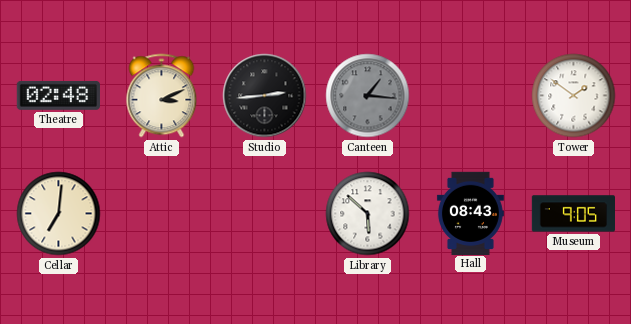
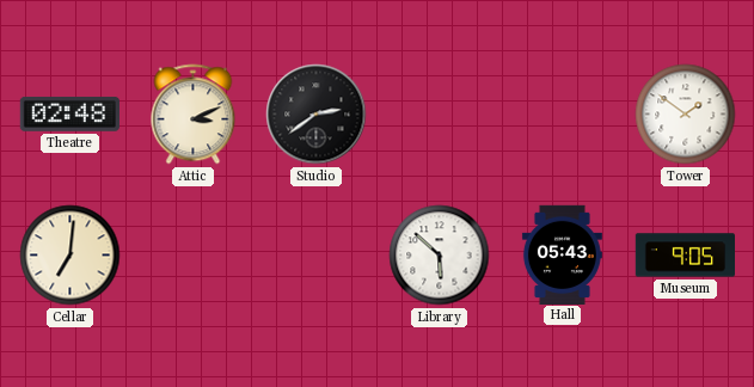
Studio: 2:44 -> 2:39 (317, 115)
Canteen: 1:16 -> none (368, 96)
Hall: 08:43 -> 05:43 (562, 254)
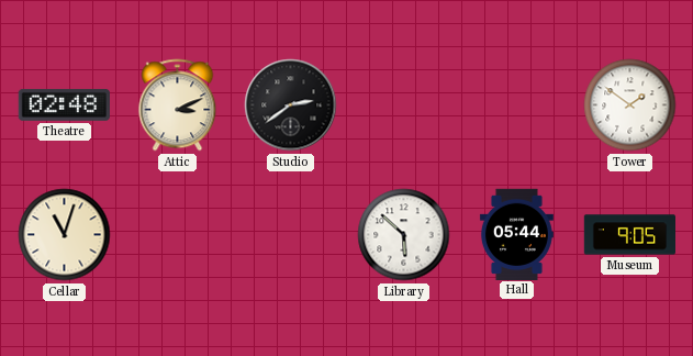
Cellar: 7:01 -> 11:03 (65, 235)
Hall: 05:43 -> 05:44 (516, 234)
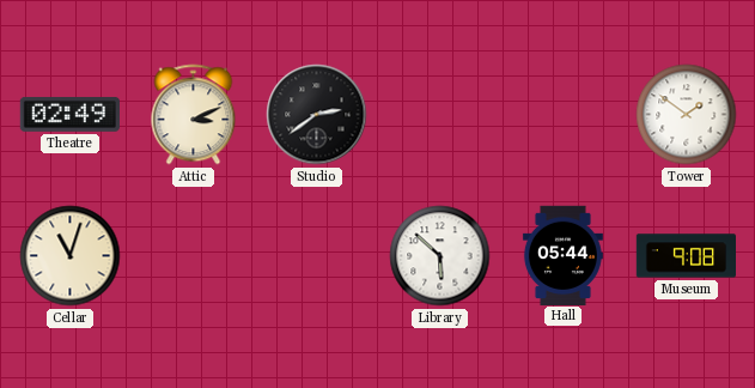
Theatre: 02:48 -> 02:49 (69, 114)
Museum: 9:05 -> 9:08 (687, 256)
